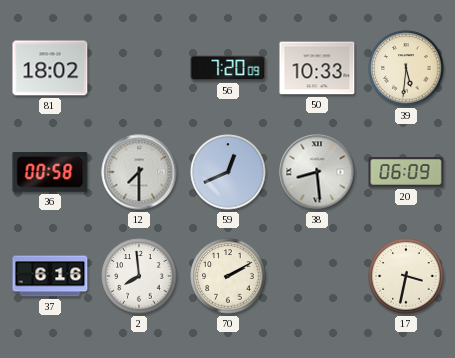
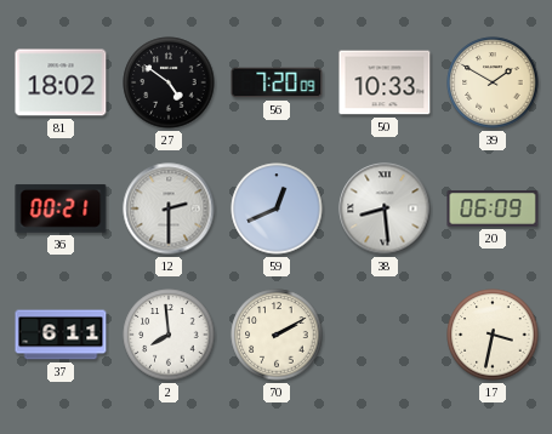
27: none -> 4:51 (169, 82)
39: 5:31 -> 1:50 (493, 82)
36: 00:58 -> 00:21 (61, 209)
12: 7:30 -> 2:30 (169, 209)
37: 6:16 -> 6:11 (61, 335)
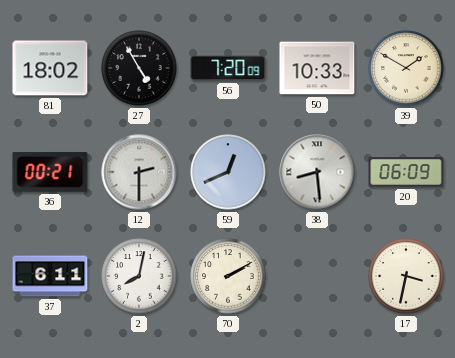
27: 4:51 -> 4:55 (139, 68)
2: 7:59 -> 8:02 (139, 276)
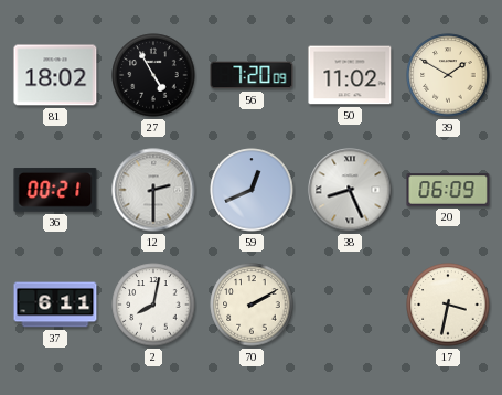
50: 10:33 -> 11:02 (350, 75)
38: 8:29 -> 8:26 (350, 190)
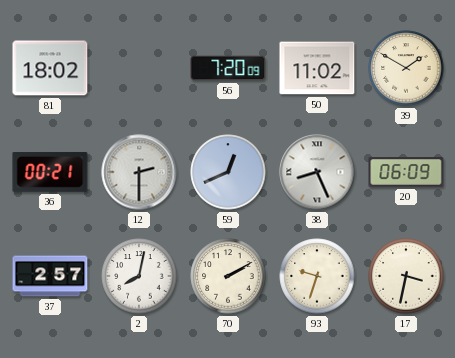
27: 4:55 -> none (153, 75)
37: 6:11 -> 2:57 (50, 276)
93: none -> 9:33 (317, 276)
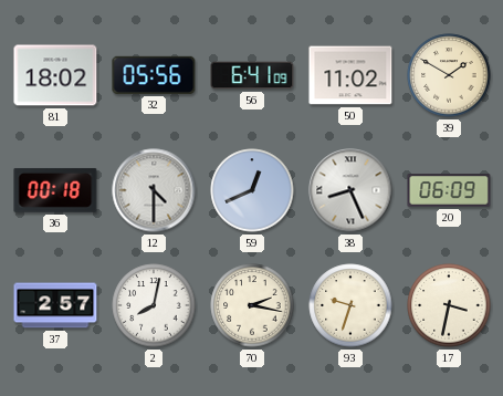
32: none -> 05:56 (154, 75)
56: 7:20 -> 6:41 (252, 75)
36: 00:21 -> 00:18 (55, 190)
12: 2:30 -> 4:30 (154, 190)
70: 2:10 -> 2:17 (252, 305)
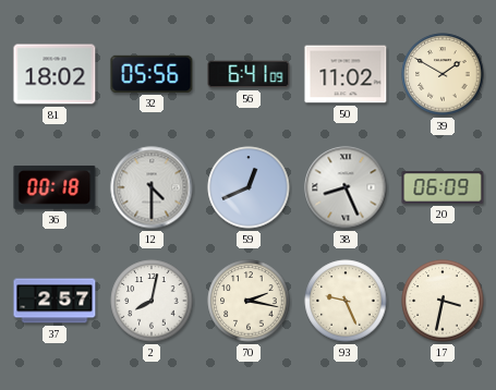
93: 9:33 -> 9:26 (346, 301)
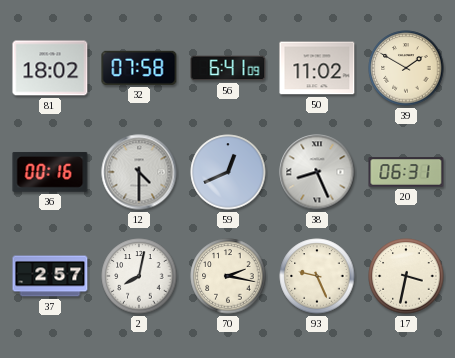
32: 05:56 -> 07:58 (139, 68)
36: 00:18 -> 00:16 (50, 172)
20: 06:09 -> 06:31 (406, 172)
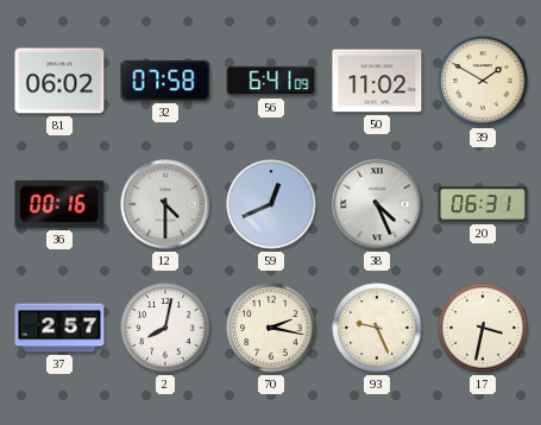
81: 18:02 -> 06:02 (59, 81)
38: 8:26 -> 4:26 (377, 204)
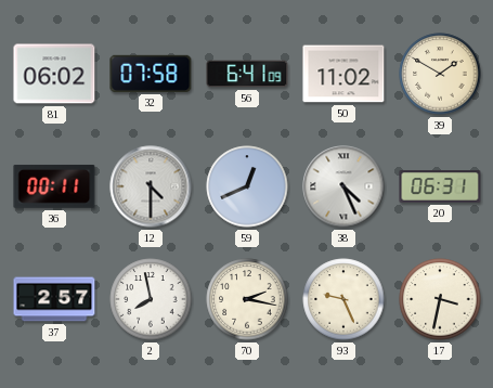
36: 00:16 -> 00:11 (54, 186)
2: 8:02 -> 7:58 (151, 299)
